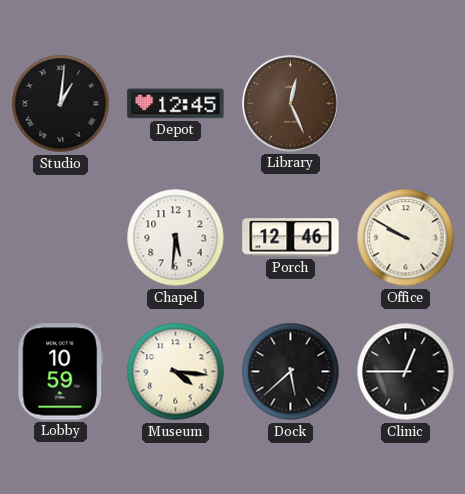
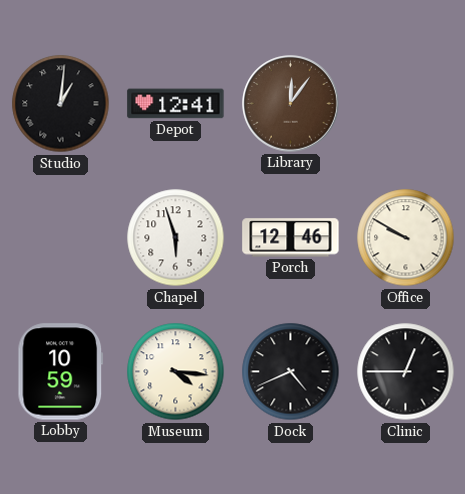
Depot: 12:45 -> 12:41 (176, 104)
Library: 12:26 -> 12:06 (291, 104)
Chapel: 5:31 -> 5:57 (176, 238)
Dock: 5:38 -> 4:41 (291, 372)
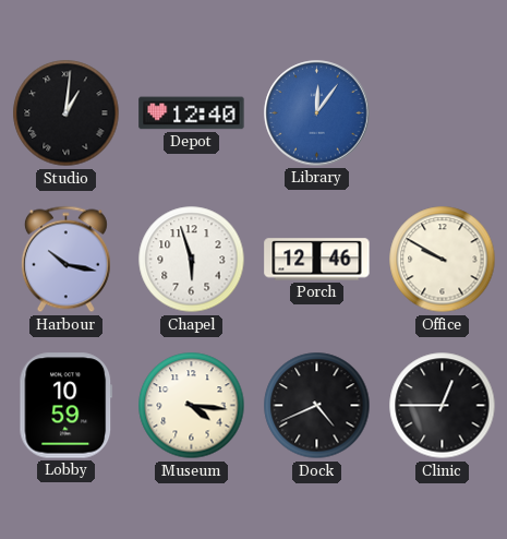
Depot: 12:41 -> 12:40 (192, 113)
Library dial: brown -> blue (317, 113)
Harbour: none -> 10:17 (65, 260)
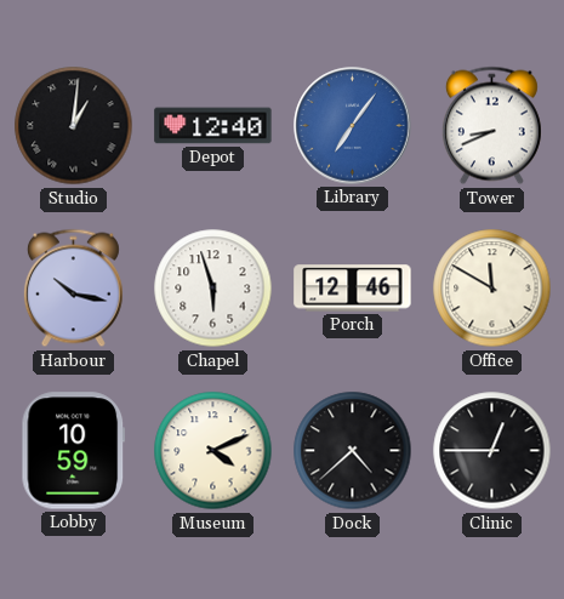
Library: 12:06 -> 7:06 (353, 126)
Tower: none -> 8:41 (491, 126)
Office: 9:50 -> 11:50 (492, 289)
Museum: 4:16 -> 4:11 (213, 451)
Dock: 4:41 -> 4:38 (353, 451)
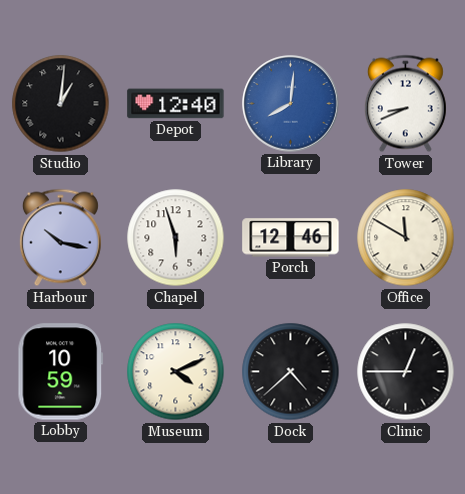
Library: 7:06 -> 8:01 (291, 104)
